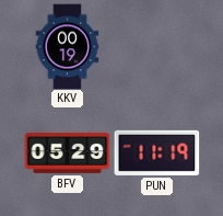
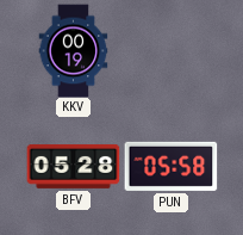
BFV: 05:29 -> 05:28 (73, 166)
PUN: 11:19 -> 05:58 (170, 166)
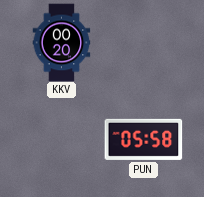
KKV: 00:19 -> 00:20 (62, 42)
BFV: 05:28 -> none (73, 166)
